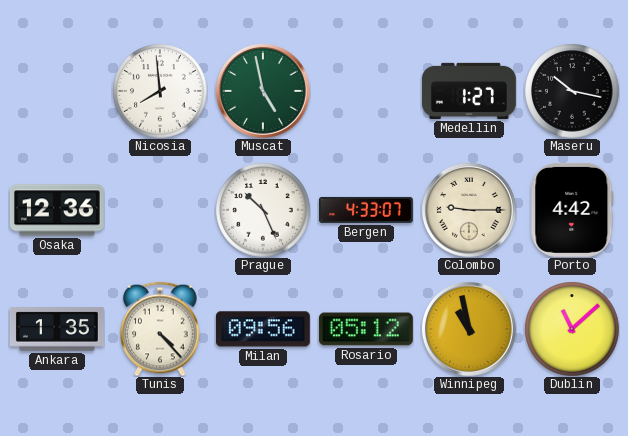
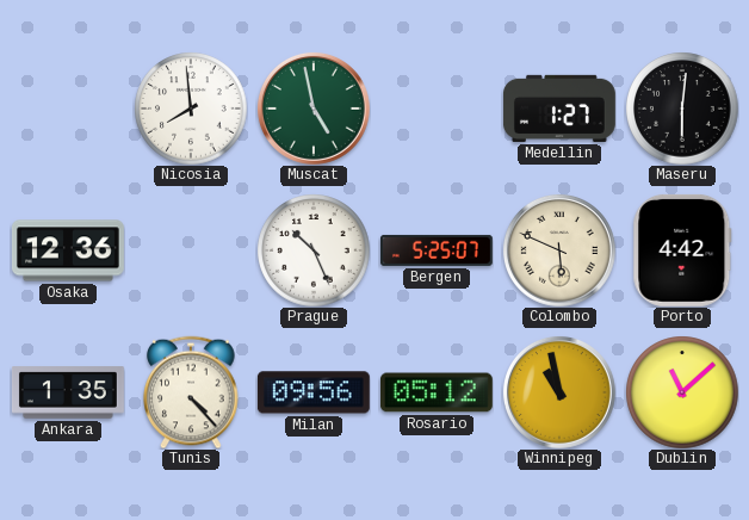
Maseru: 10:17 -> 6:01 (682, 109)
Bergen: 4:33 -> 5:25 (437, 250)
Colombo: 9:15 -> 5:49 (559, 250)
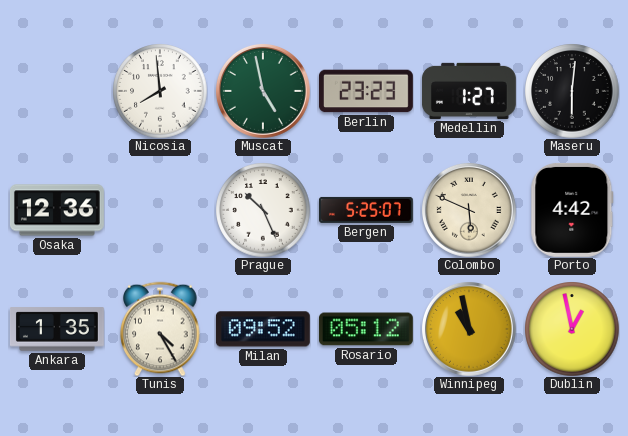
Berlin: none -> 23:23 (366, 91)
Tunis: 4:23 -> 4:25 (160, 329)
Milan: 09:56 -> 09:52 (263, 329)
Dublin: 11:08 -> 12:58 (572, 329)
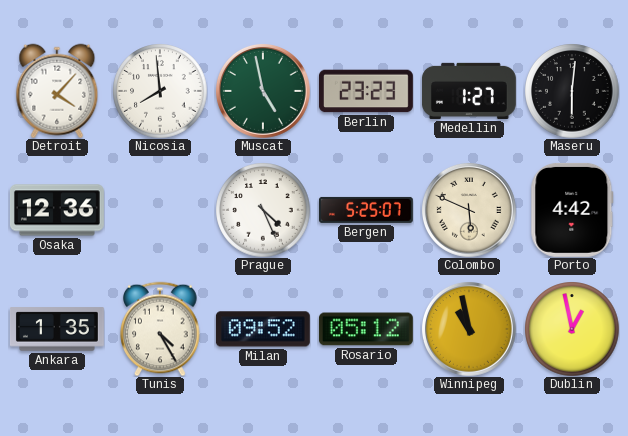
Detroit: none -> 4:07 (57, 91)
Prague: 10:26 -> 4:26 (263, 210)
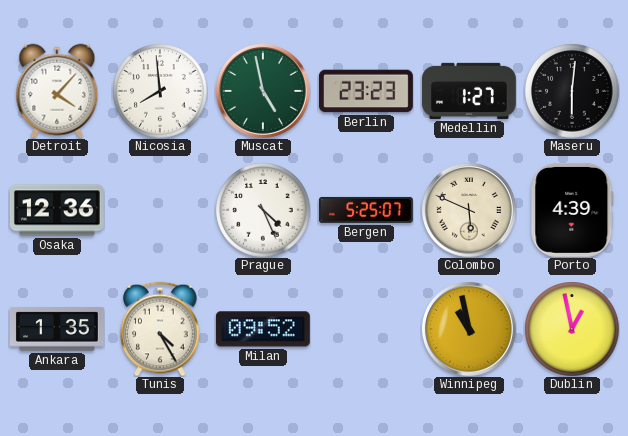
Porto: 4:42 -> 4:39 (572, 210)
Rosario: 05:12 -> none (366, 329)
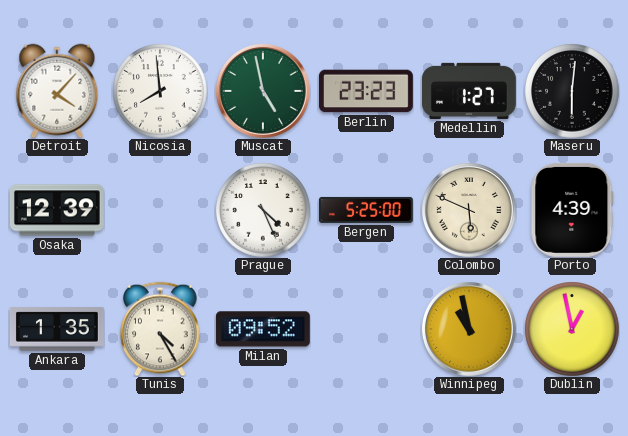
Osaka: 12:36 -> 12:39 (57, 210)
Bergen: 5:25:07 -> 5:25:00 (366, 210)
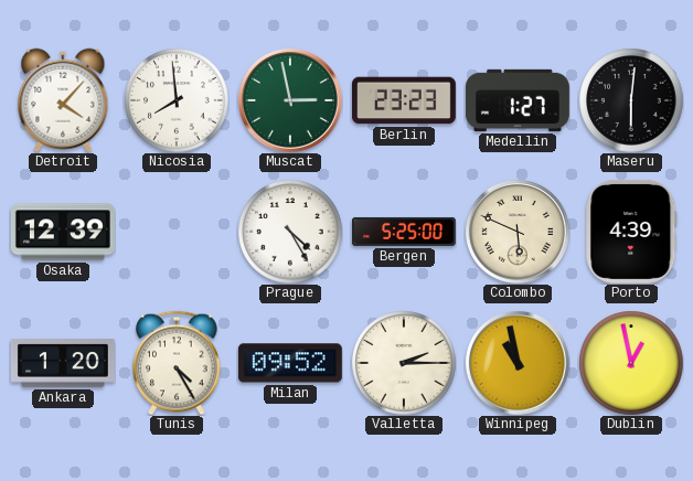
Muscat: 4:58 -> 2:58 (290, 100)
Prague: 4:26 -> 4:25 (290, 232)
Ankara: 1:35 -> 1:20 (63, 363)
Valletta: none -> 2:15 (404, 363)
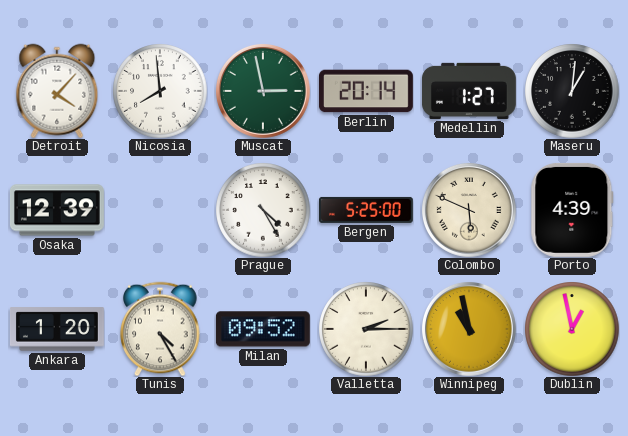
Berlin: 23:23 -> 20:14 (366, 91)
Maseru: 6:01 -> 1:01 (572, 91)
